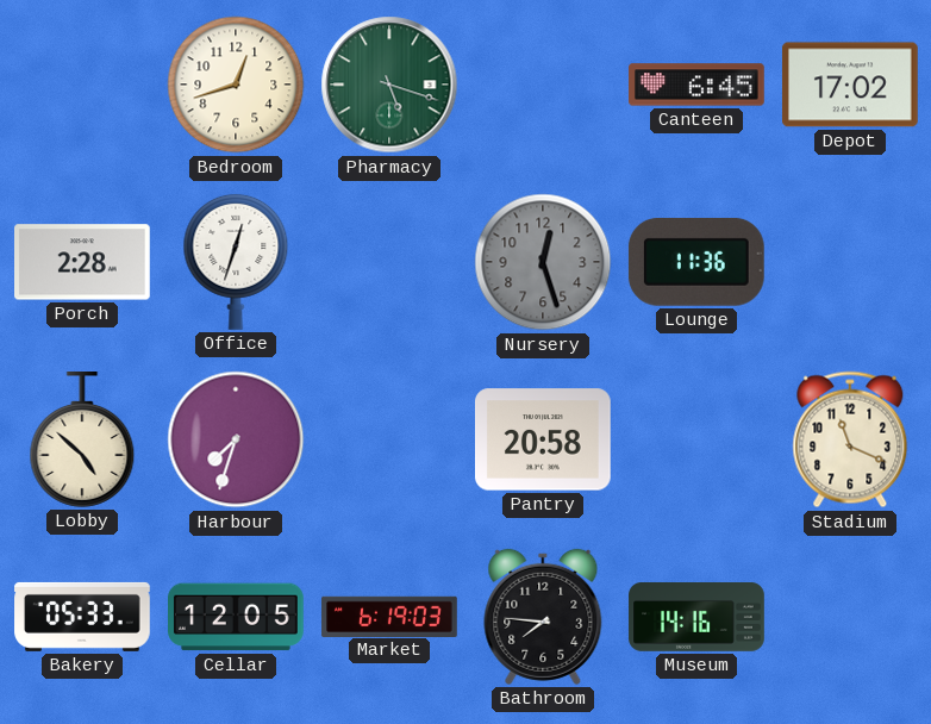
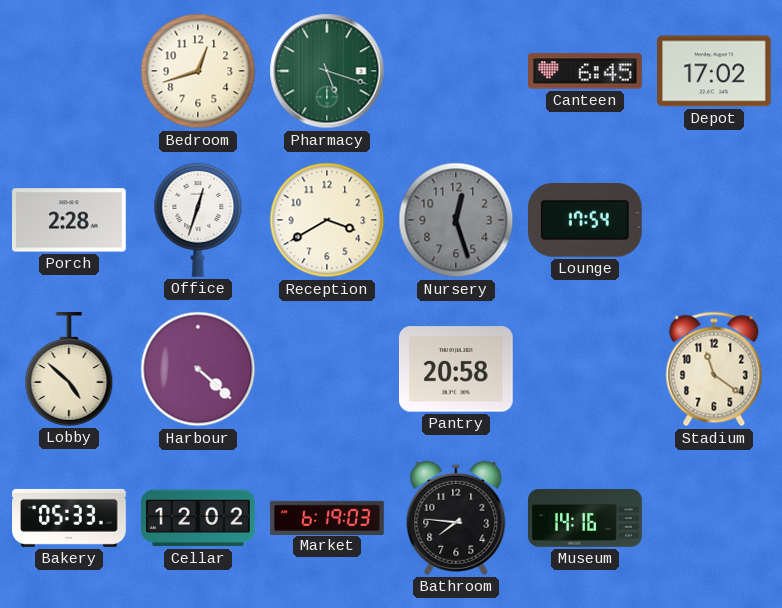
Reception: none -> 3:40 (327, 220)
Lounge: 11:36 -> 17:54 (585, 220)
Harbour: 7:33 -> 4:22 (198, 369)
Stadium: 11:19 -> 11:21 (714, 369)
Cellar: 12:05 -> 12:02 (199, 518)
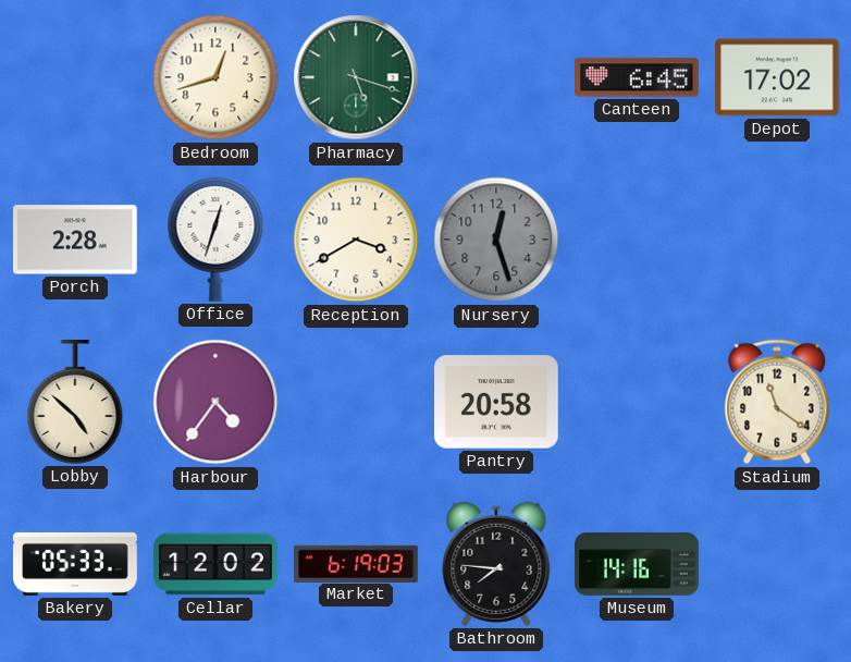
Lounge: 17:54 -> none (585, 220)
Harbour: 4:22 -> 4:36 (215, 402)
